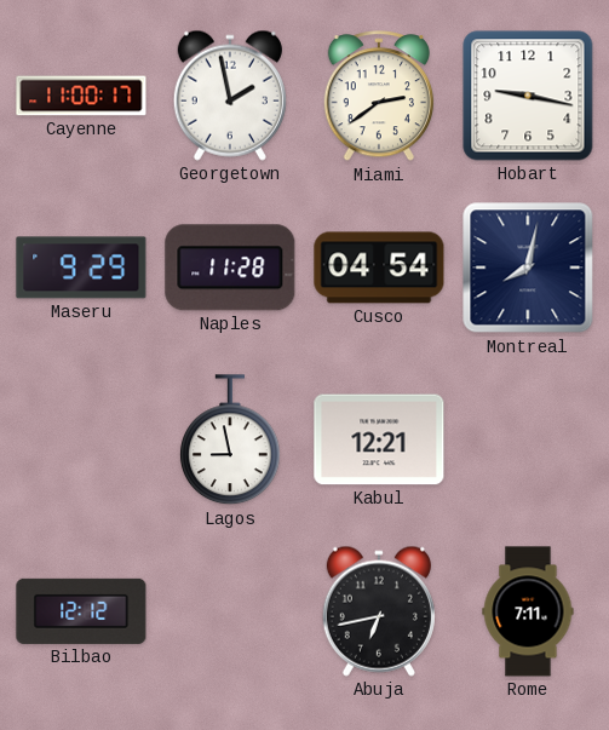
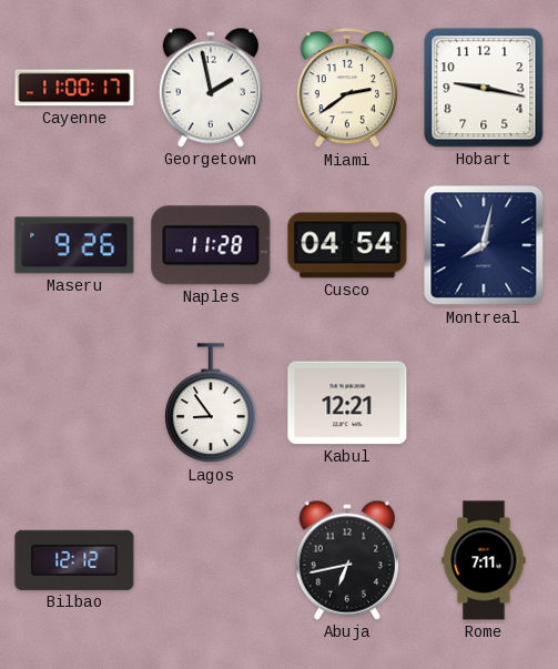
Maseru: 9:29 -> 9:26 (74, 245)
Lagos: 8:58 -> 8:54 (211, 404)
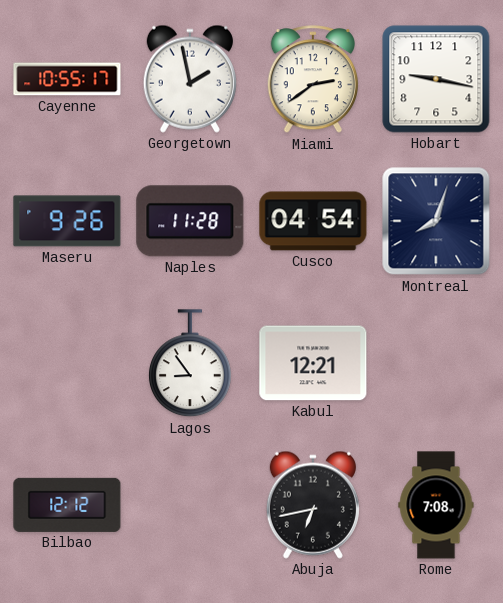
Cayenne: 11:00 -> 10:55 (67, 79)
Montreal: 8:02 -> 8:03 (436, 221)
Rome: 7:11 -> 7:08 (436, 505)
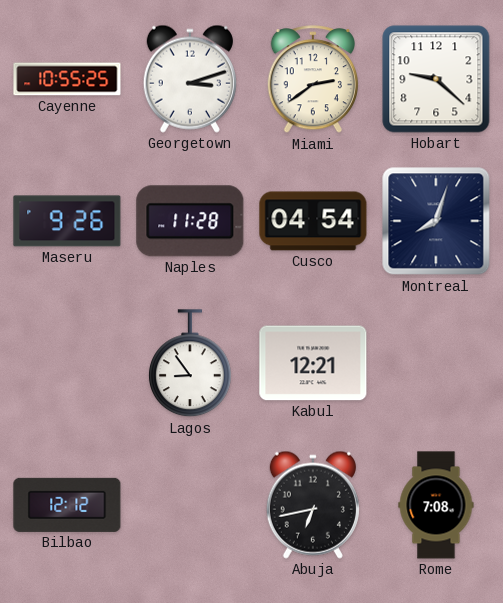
Cayenne: 10:55:17 -> 10:55:25 (67, 79)
Georgetown: 1:58 -> 3:12 (190, 79)
Hobart: 9:17 -> 9:22 (436, 79)
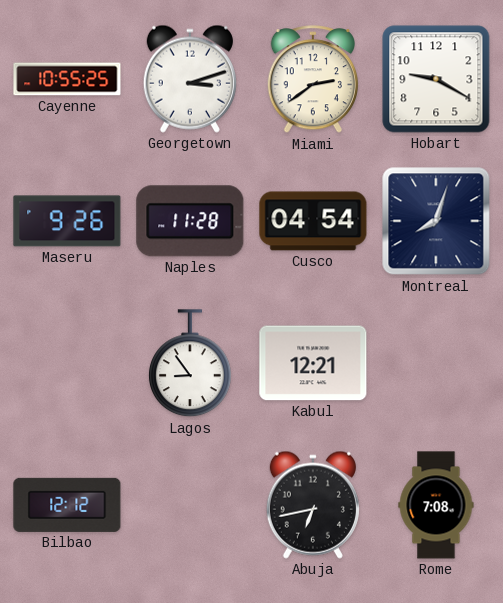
Hobart: 9:22 -> 9:20 (436, 79)
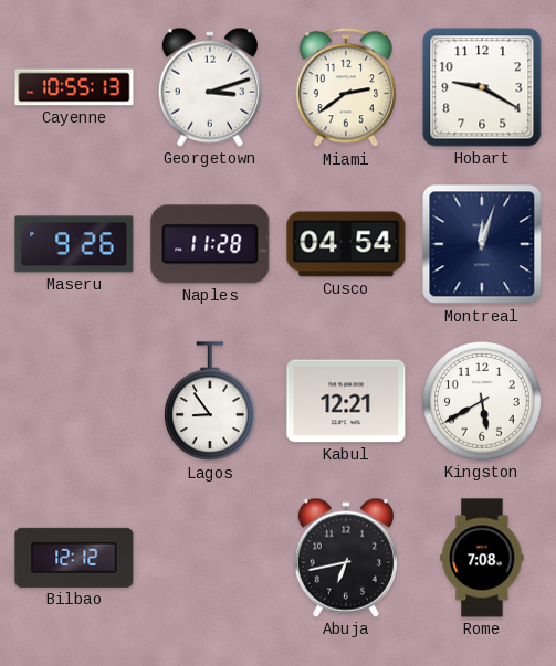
Cayenne: 10:55:25 -> 10:55:13 (74, 87)
Montreal: 8:03 -> 12:03 (482, 244)
Kingston: none -> 5:40 (483, 402)
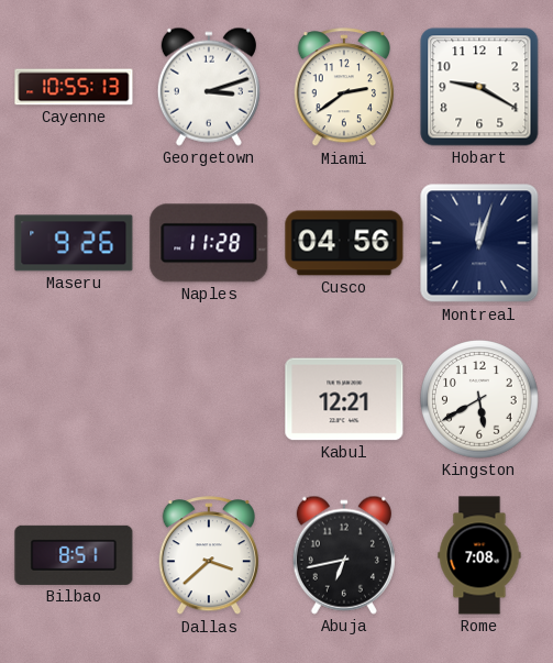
Cusco: 04:54 -> 04:56 (344, 243)
Lagos: 8:54 -> none (210, 402)
Bilbao: 12:12 -> 8:51 (74, 555)
Dallas: none -> 3:38 (208, 556)
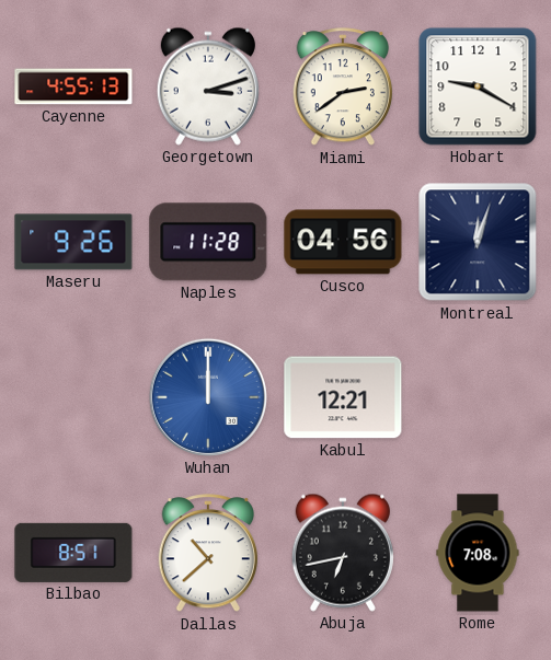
Cayenne: 10:55 -> 4:55 (73, 86)
Wuhan: none -> 12:00 (208, 397)
Kingston: 5:40 -> none (480, 400)
Dallas: 3:38 -> 10:38 (207, 554)
